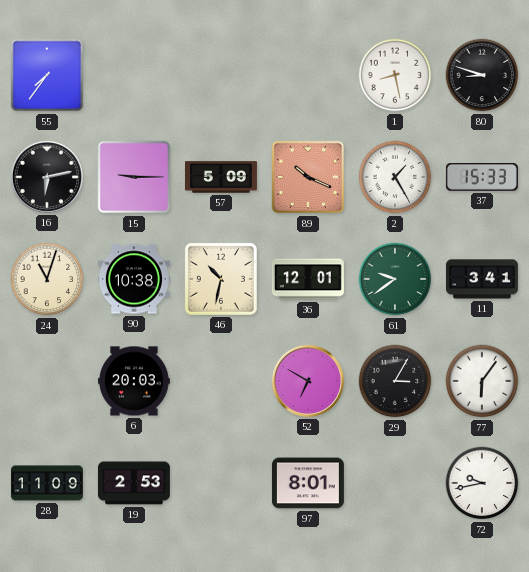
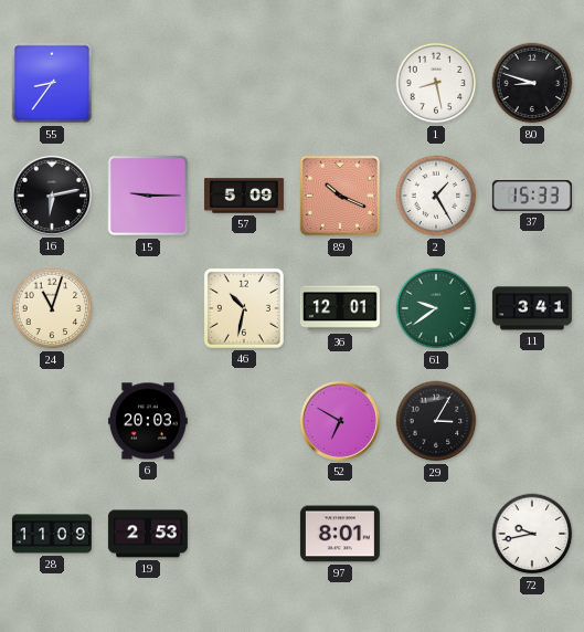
55: 7:36 -> 8:36 (52, 83)
90: 10:38 -> none (134, 279)
77: 6:06 -> none (482, 381)
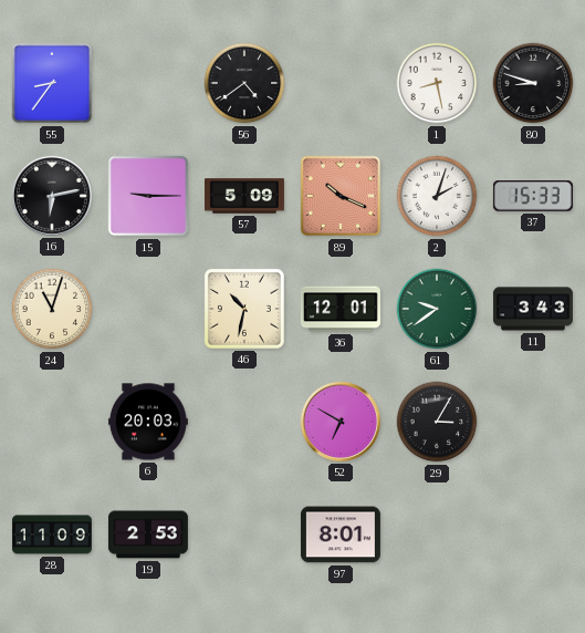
56: none -> 4:39 (244, 83)
2: 1:25 -> 2:03 (437, 196)
11: 3:41 -> 3:43 (533, 309)
72: 9:43 -> none (532, 534)
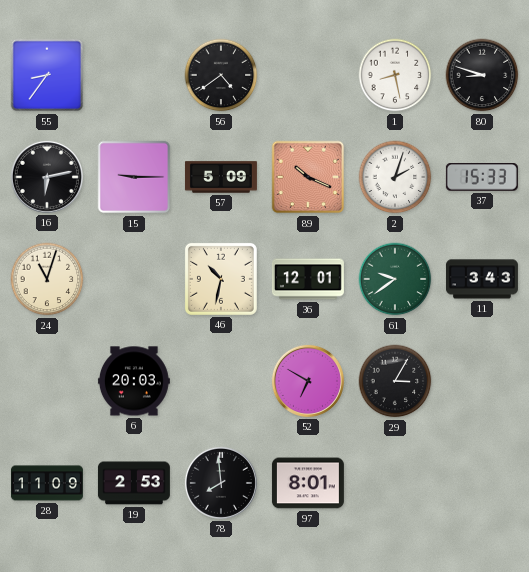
78: none -> 7:59 (221, 483)
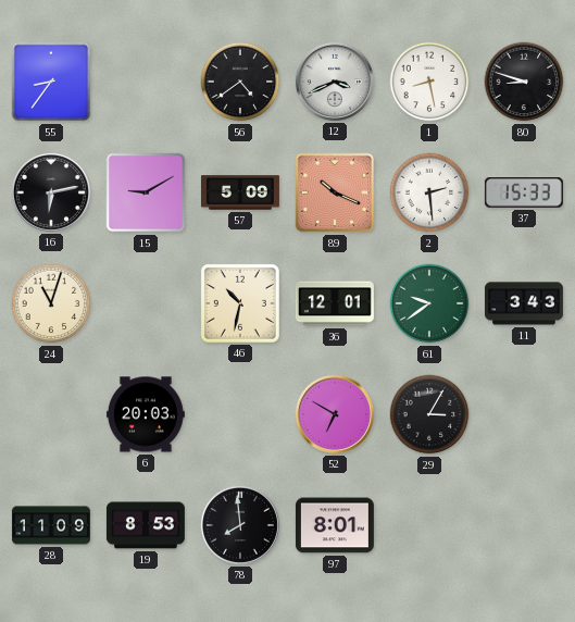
12: none -> 3:41 (335, 82)
15: 9:15 -> 9:10 (146, 192)
2: 2:03 -> 2:29 (429, 192)
19: 2:53 -> 8:53 (146, 525)
